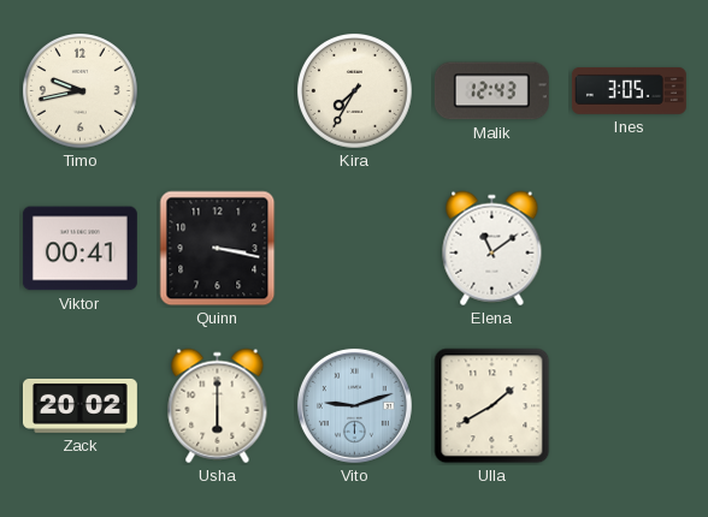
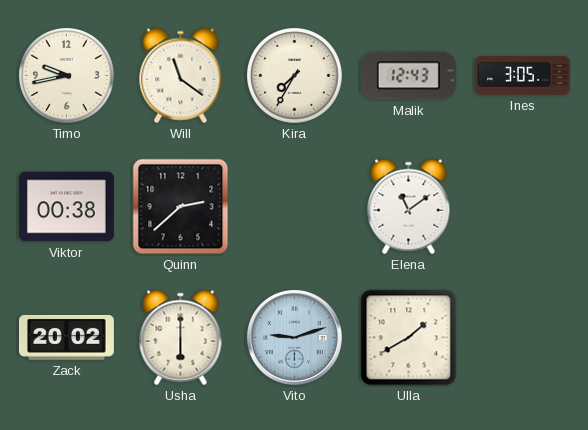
Will: none -> 11:21 (181, 76)
Viktor: 00:41 -> 00:38 (66, 207)
Quinn: 3:17 -> 2:38 (181, 207)
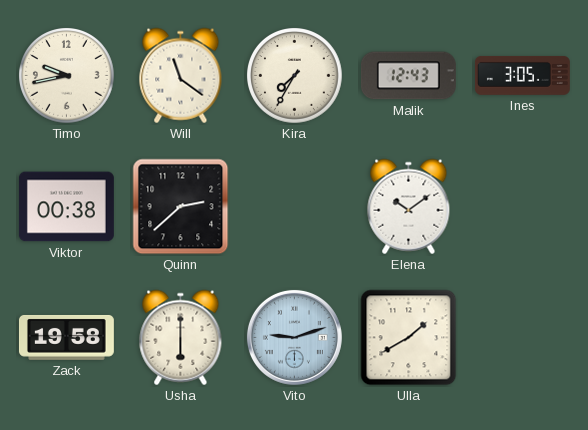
Elena: 11:09 -> 10:09 (409, 207)
Zack: 20:02 -> 19:58 (66, 337)
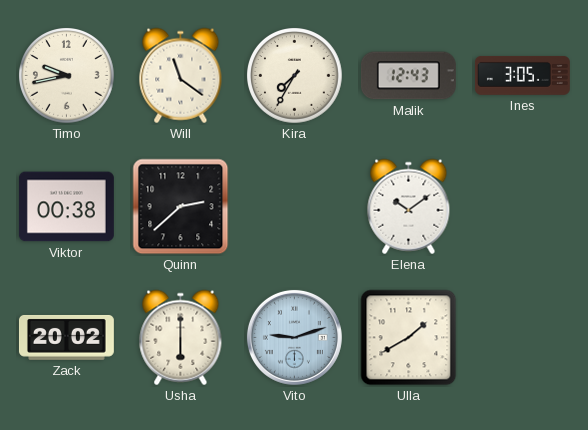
Zack: 19:58 -> 20:02 (66, 337)
